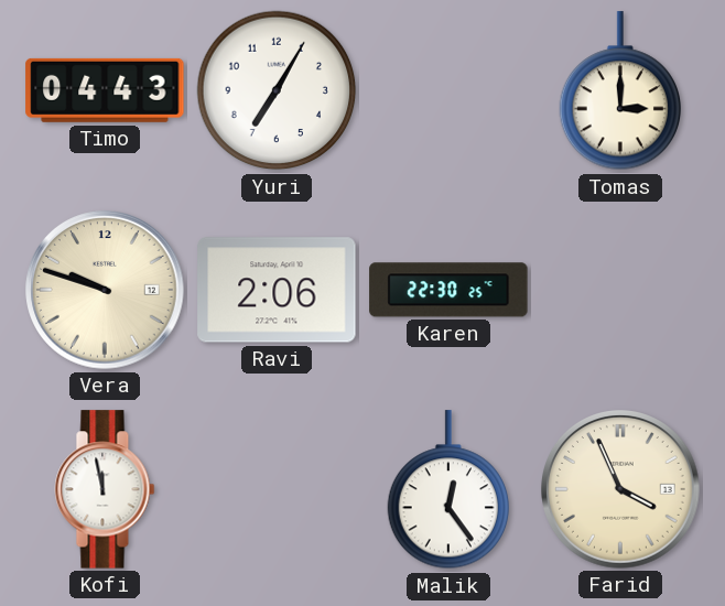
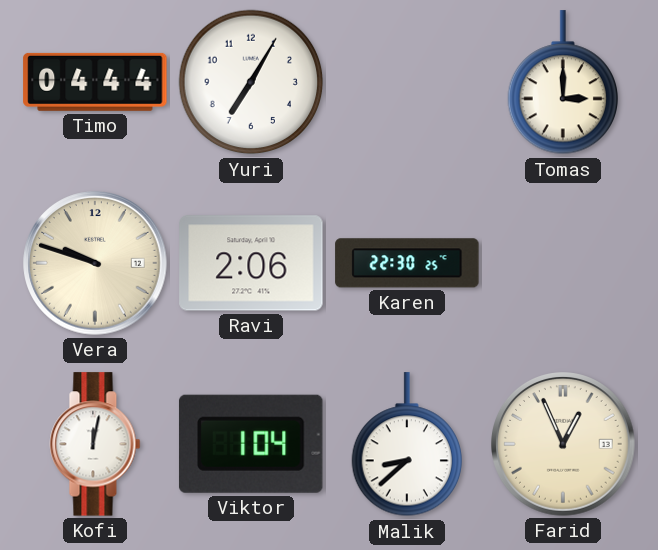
Timo: 04:43 -> 04:44 (95, 82)
Kofi: 11:58 -> 12:02 (95, 444)
Viktor: none -> 1:04 (251, 444)
Malik: 12:24 -> 8:38 (406, 445)
Farid: 3:56 -> 12:56 (564, 445)
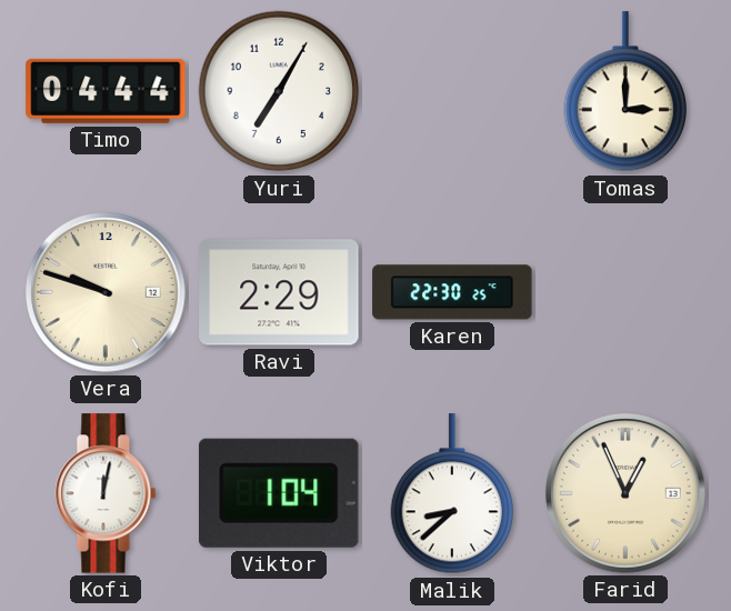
Ravi: 2:06 -> 2:29 (279, 292)
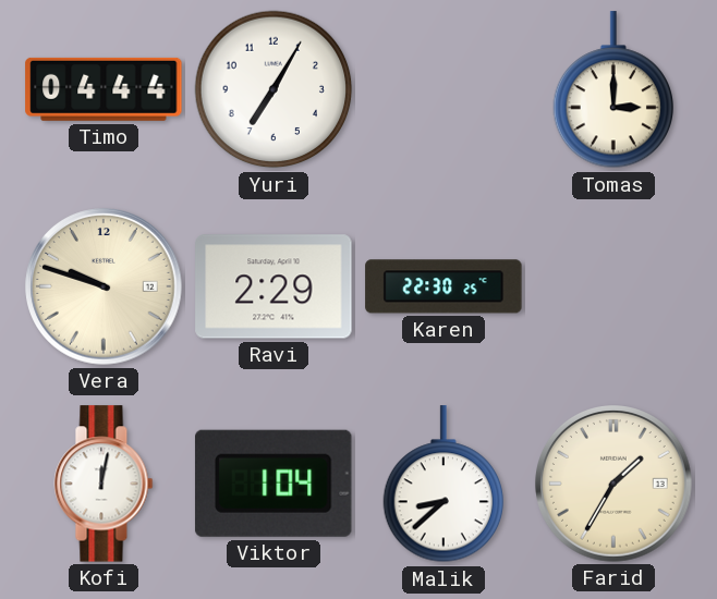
Farid: 12:56 -> 1:35 (615, 485)
